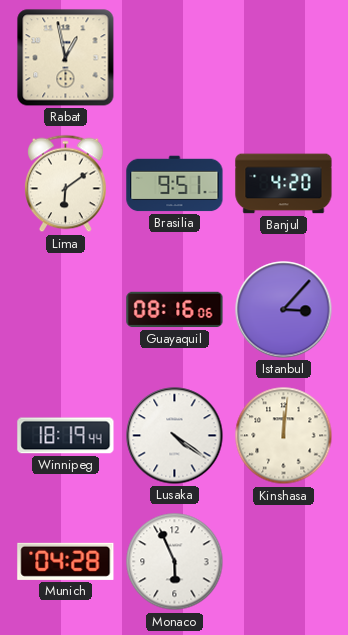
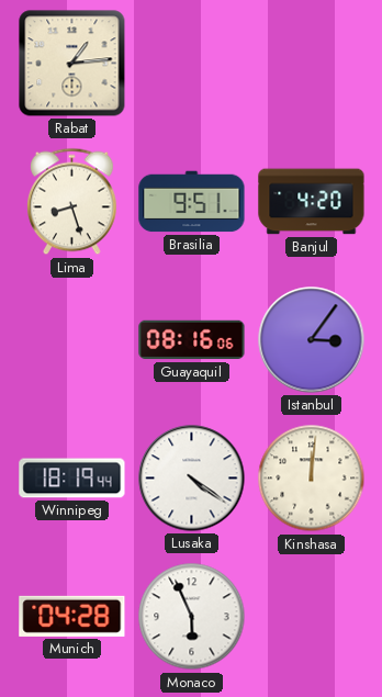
Rabat: 12:58 -> 1:14 (72, 64)
Lima: 6:09 -> 8:27 (72, 202)
Istanbul: 3:07 -> 3:06 (312, 340)
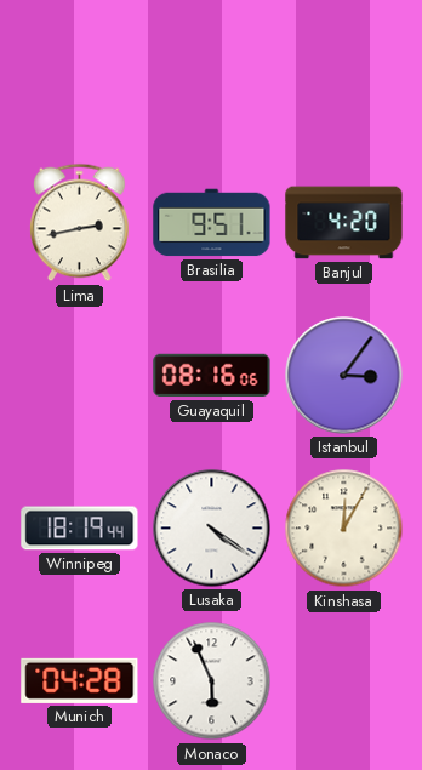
Rabat: 1:14 -> none (72, 64)
Lima: 8:27 -> 2:43 (80, 223)
Kinshasa: 12:01 -> 12:05 (344, 529)
